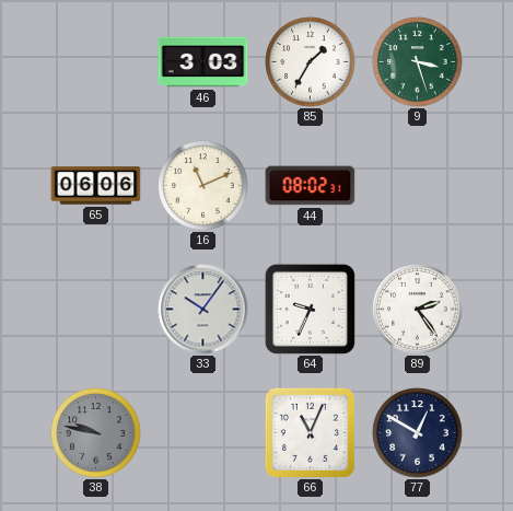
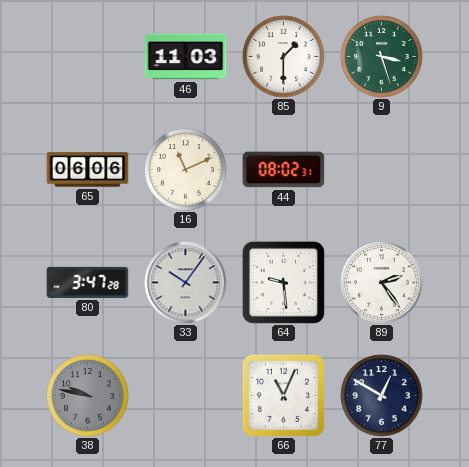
46: 3:03 -> 11:03 (186, 57)
85: 1:35 -> 1:30 (284, 57)
80: none -> 3:47 (88, 282)
64: 9:34 -> 9:29 (283, 282)
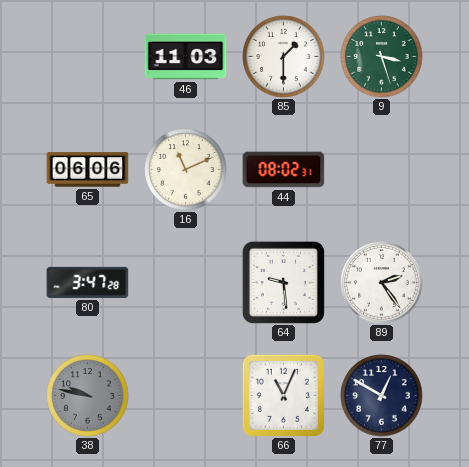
33: 10:06 -> none (186, 283)
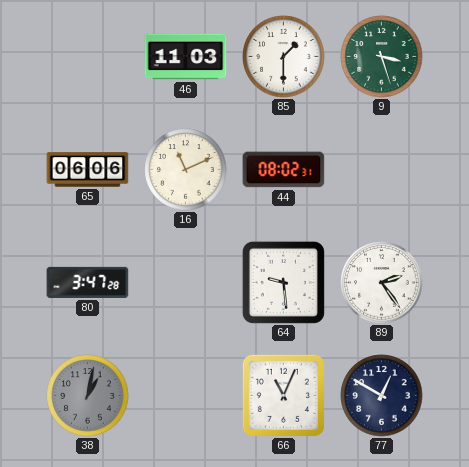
38: 9:47 -> 1:02 (88, 396)
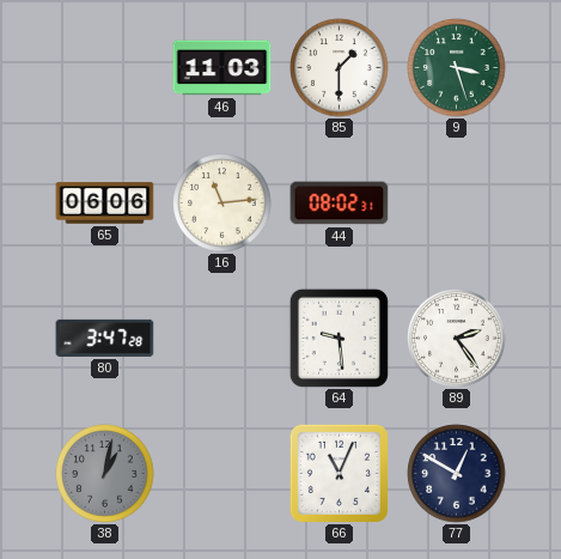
16: 11:11 -> 11:14 (222, 203)
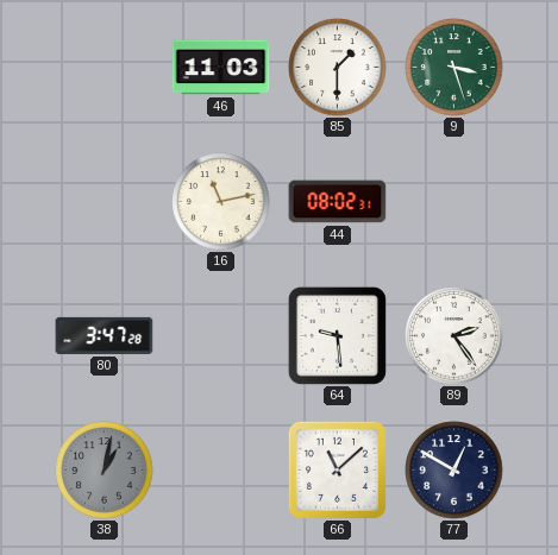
65: 06:06 -> none (105, 203)
16: 11:14 -> 11:13 (221, 202)
66: 11:04 -> 11:08 (337, 469)
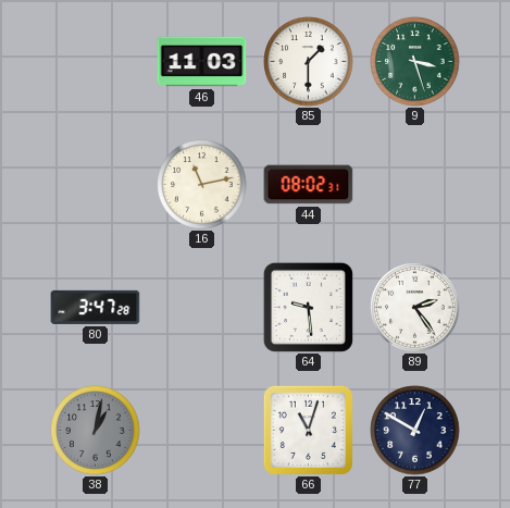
66: 11:08 -> 11:03 (308, 430)
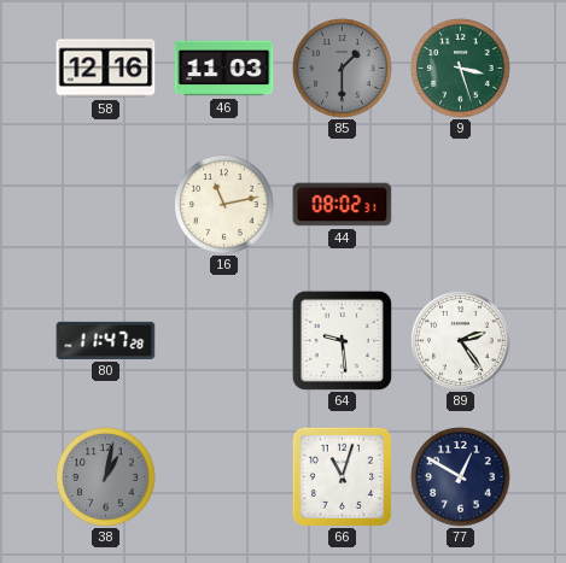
58: none -> 12:16 (106, 69)
85 dial: white -> grey (343, 69)
80: 3:47 -> 11:47 (106, 340)
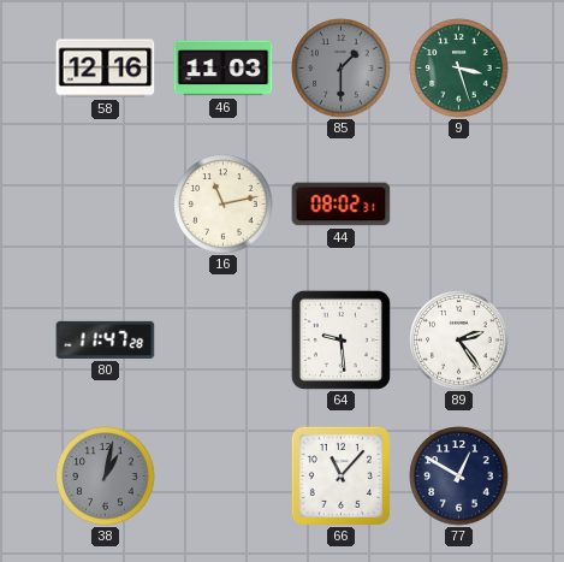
66: 11:03 -> 11:07 (340, 475)
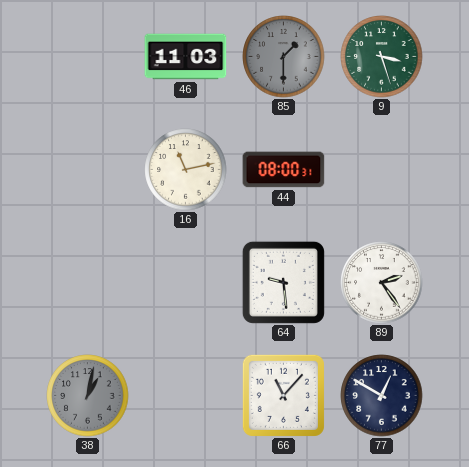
58: 12:16 -> none (106, 69)
44: 08:02 -> 08:00 (284, 170)
80: 11:47 -> none (106, 339)
